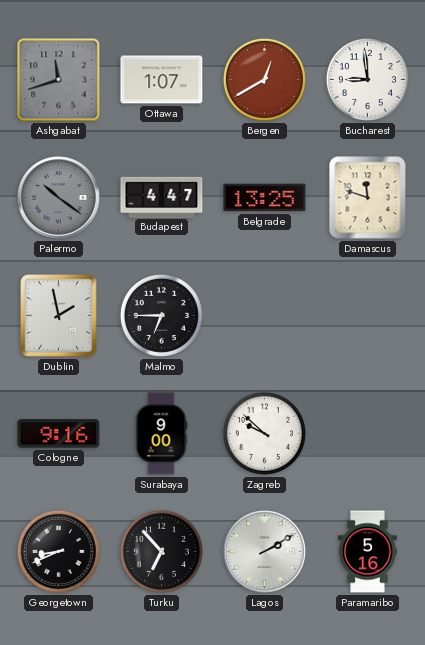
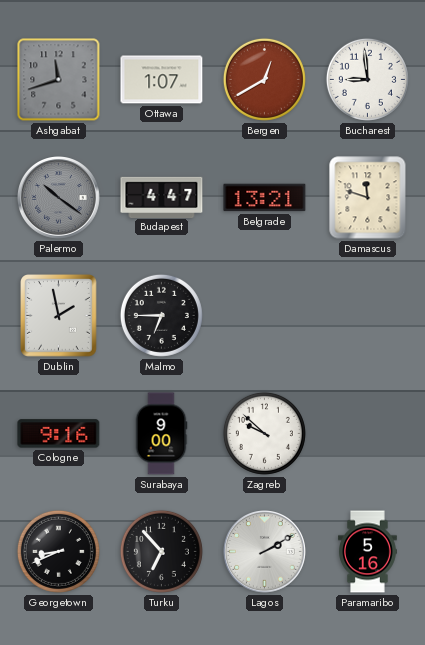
Belgrade: 13:25 -> 13:21 (265, 198)
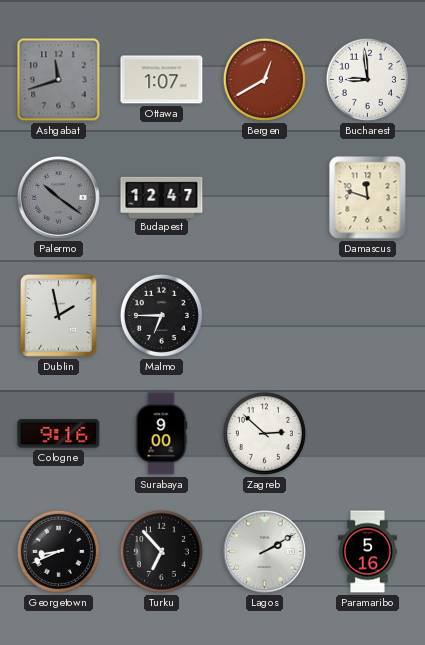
Budapest: 4:47 -> 12:47 (162, 197)
Belgrade: 13:21 -> none (265, 198)
Zagreb: 9:52 -> 2:52 (264, 433)
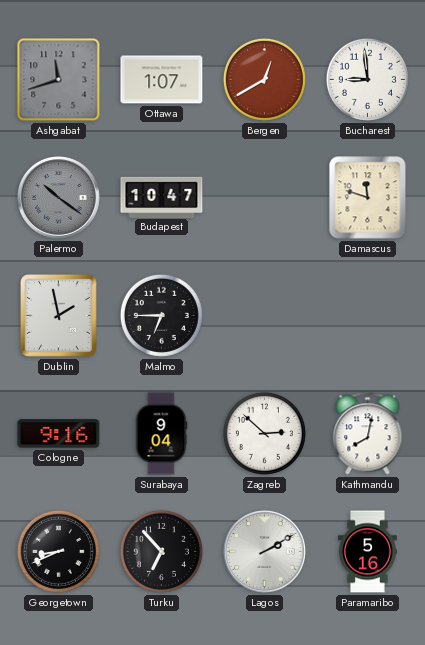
Budapest: 12:47 -> 10:47 (162, 197)
Surabaya: 9:00 -> 9:04 (161, 434)
Kathmandu: none -> 8:02 (368, 434)
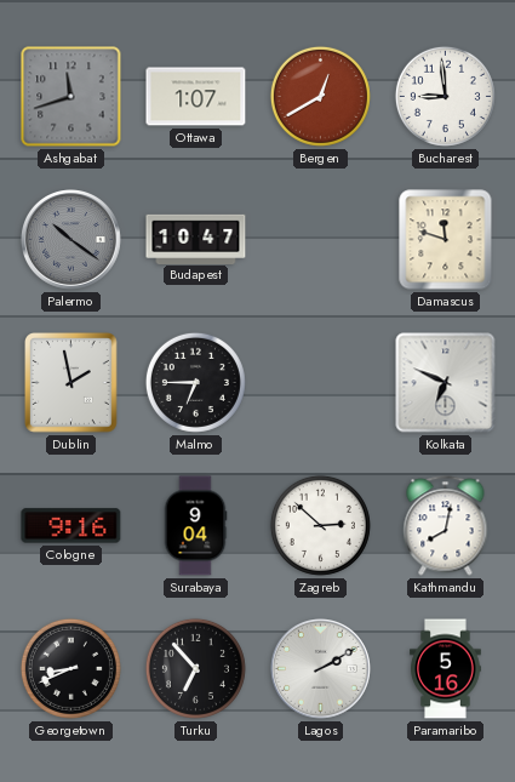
Kolkata: none -> 6:49 (446, 383)
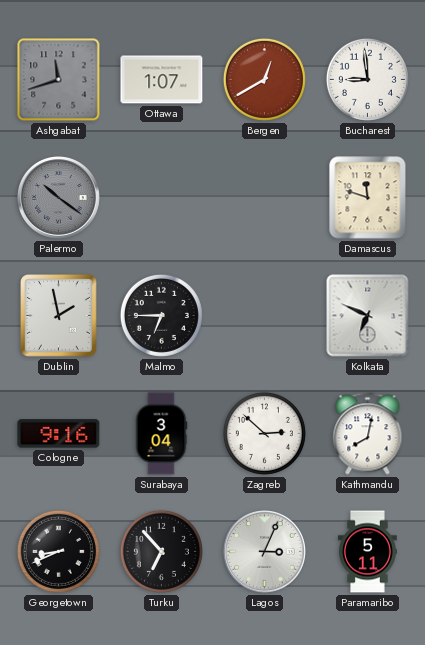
Budapest: 10:47 -> none (196, 239)
Surabaya: 9:04 -> 3:04 (161, 434)
Lagos: 2:10 -> 3:04 (265, 552)
Paramaribo: 5:16 -> 5:11 (368, 552)
